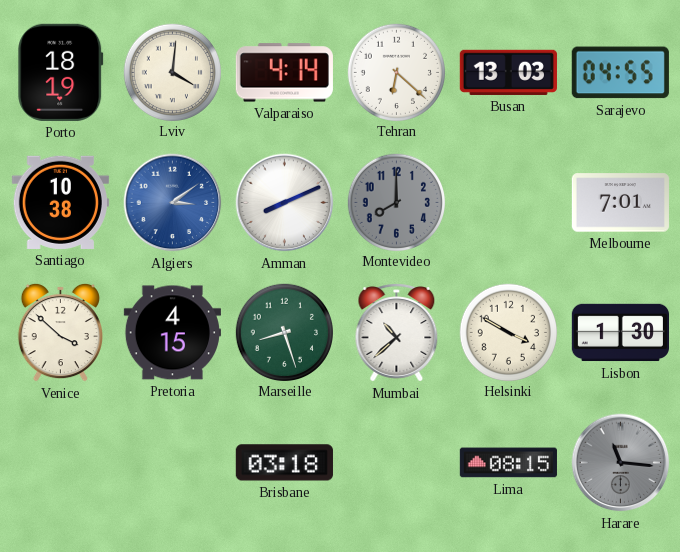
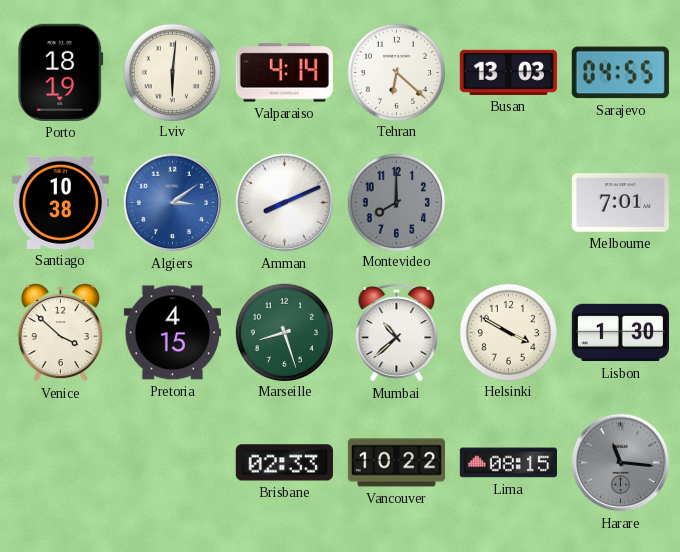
Lviv: 4:01 -> 6:01 (172, 72)
Brisbane: 03:18 -> 02:33 (284, 463)
Vancouver: none -> 10:22 (396, 463)
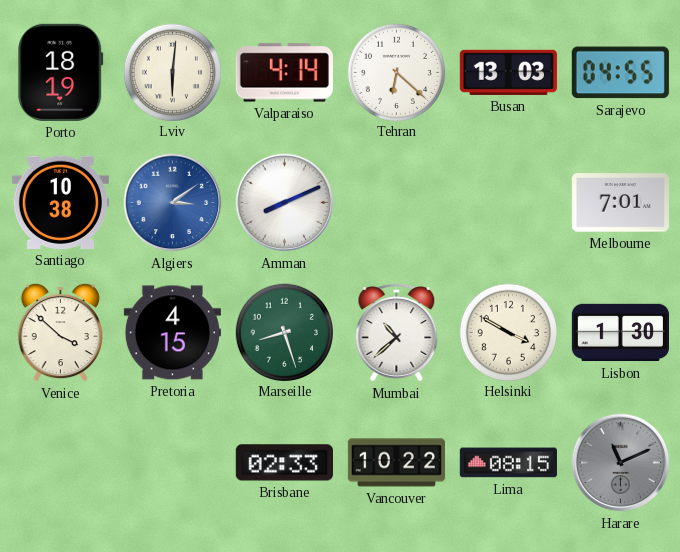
Montevideo: 8:00 -> none (396, 202)
Harare: 11:16 -> 11:11 (621, 463)
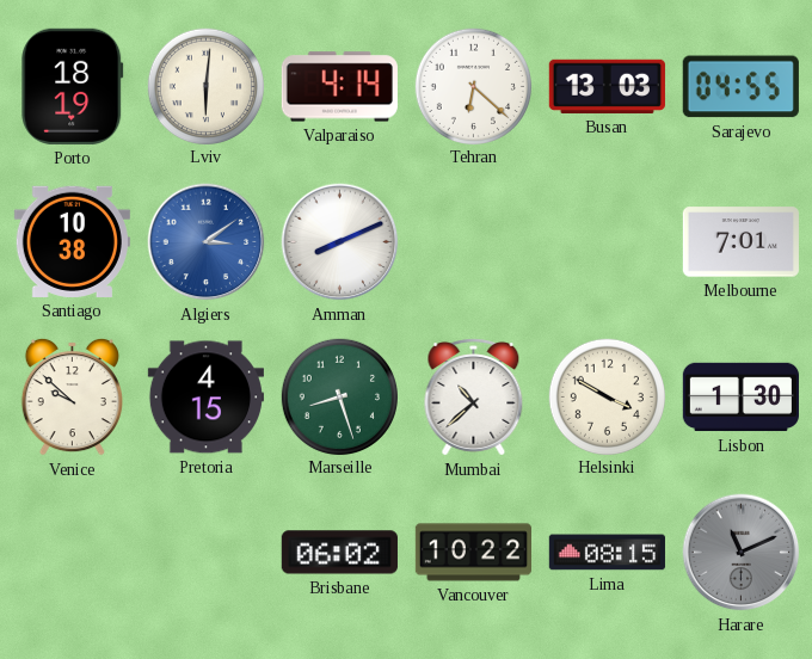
Venice: 3:52 -> 9:52 (72, 396)
Brisbane: 02:33 -> 06:02 (339, 553)
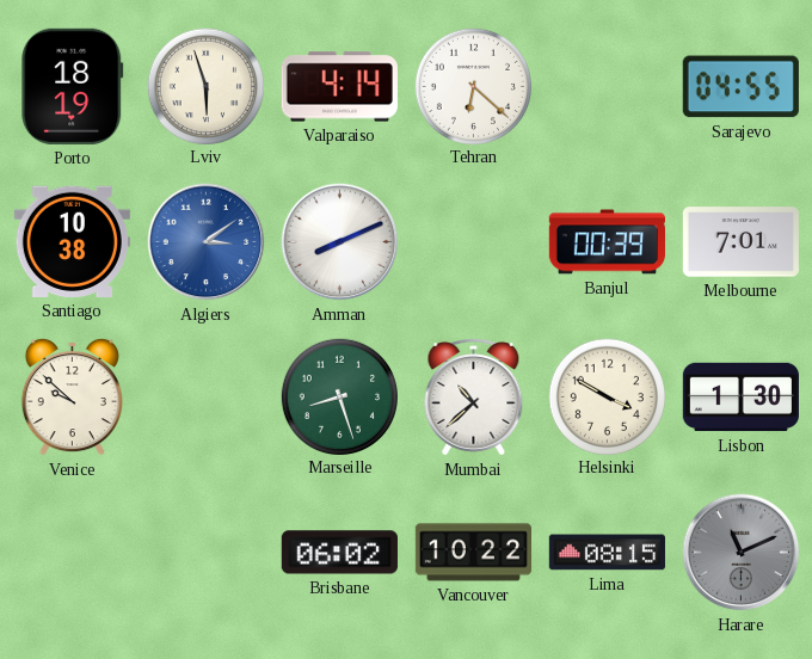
Lviv: 6:01 -> 5:57 (205, 86)
Busan: 13:03 -> none (607, 86)
Banjul: none -> 00:39 (607, 242)
Pretoria: 4:15 -> none (205, 398)
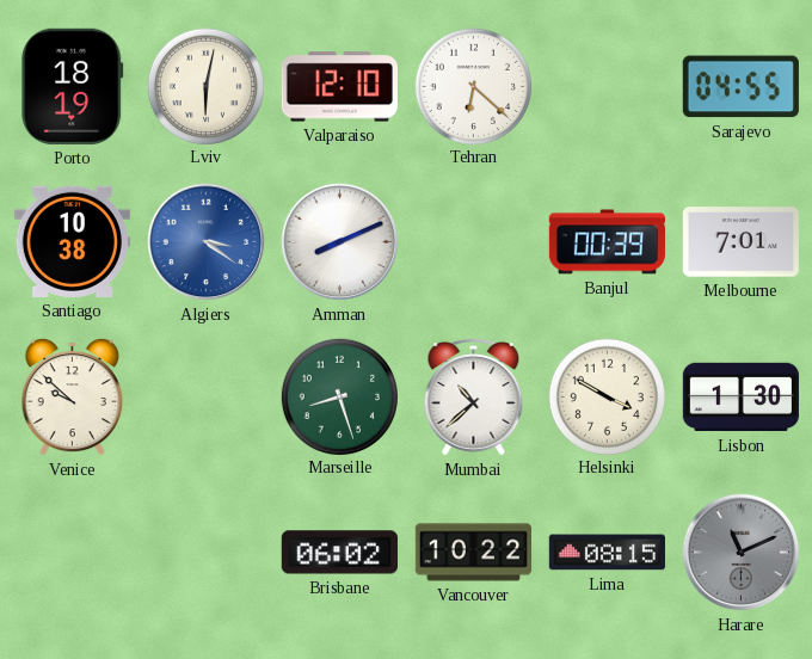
Lviv: 5:57 -> 6:02 (205, 86)
Valparaiso: 4:14 -> 12:10 (339, 87)
Algiers: 3:09 -> 3:21 (207, 242)
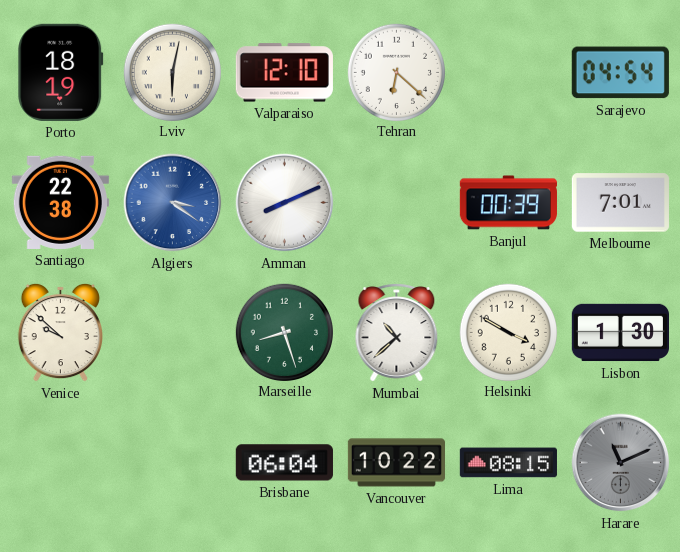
Sarajevo: 04:55 -> 04:54 (620, 73)
Santiago: 10:38 -> 22:38 (60, 202)
Brisbane: 06:02 -> 06:04 (284, 463)
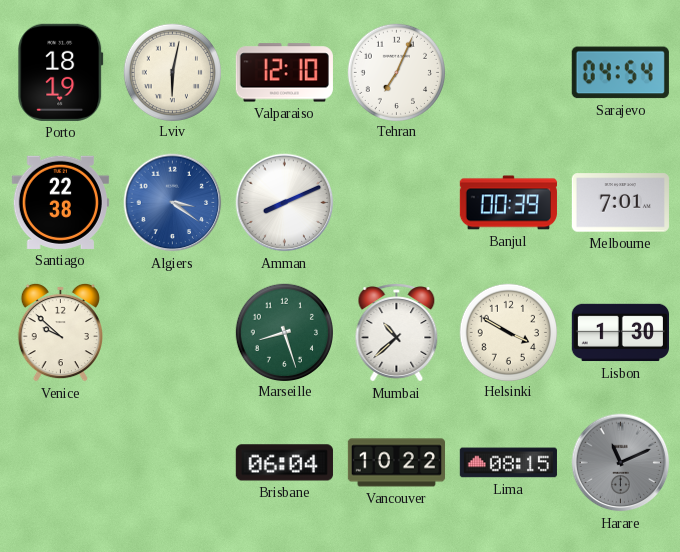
Tehran: 6:22 -> 7:04 (396, 72)
